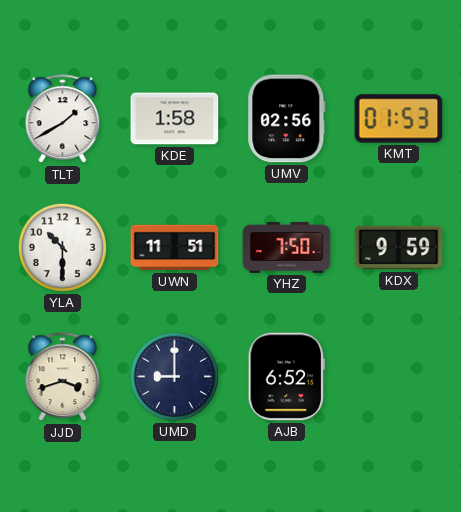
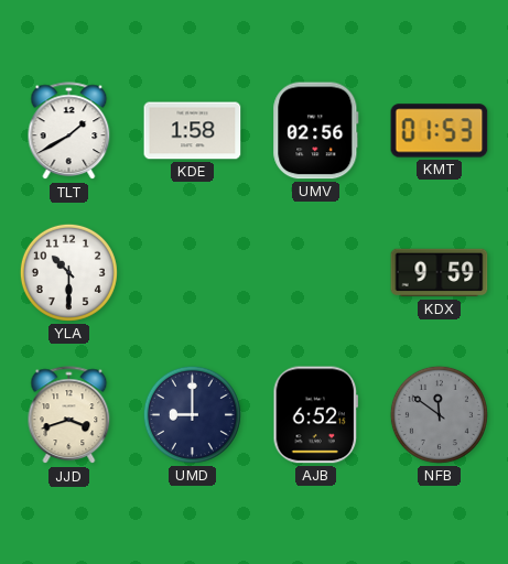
UWN: 11:51 -> none (175, 248)
YHZ: 7:50 -> none (287, 247)
NFB: none -> 11:51 (439, 414)
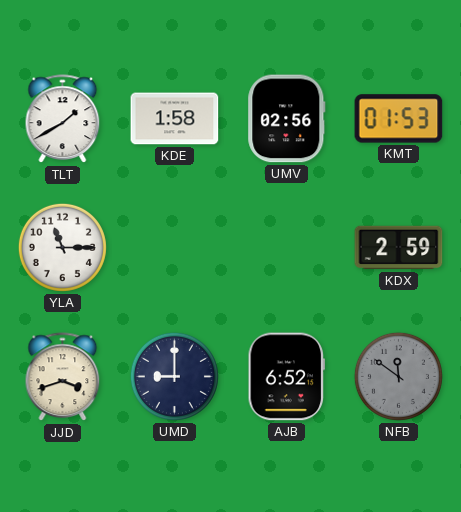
YLA: 10:30 -> 11:15 (62, 247)
KDX: 9:59 -> 2:59 (399, 248)
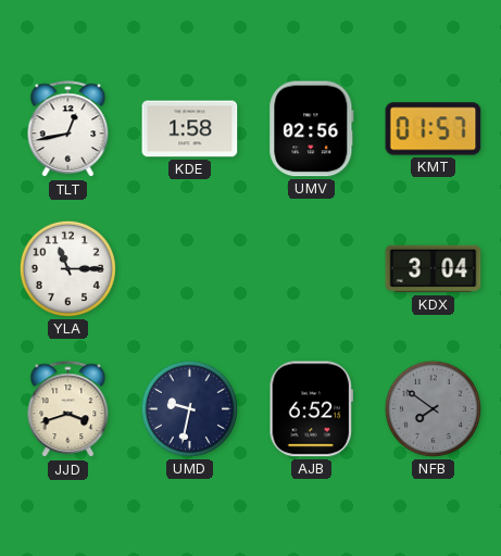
TLT: 1:40 -> 12:43 (68, 129)
KMT: 01:53 -> 01:57 (434, 129)
KDX: 2:59 -> 3:04 (434, 269)
UMD: 9:00 -> 9:32 (189, 408)
NFB: 11:51 -> 7:51 (433, 408)
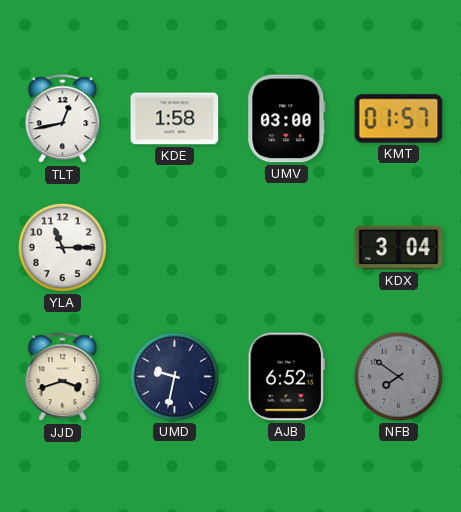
UMV: 02:56 -> 03:00 (287, 119)
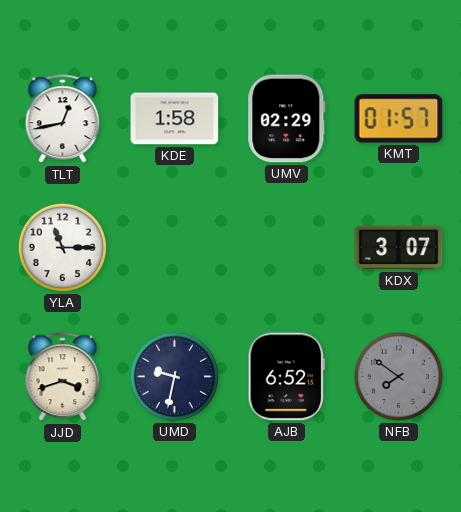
UMV: 03:00 -> 02:29 (287, 119)
KDX: 3:04 -> 3:07 (399, 248)
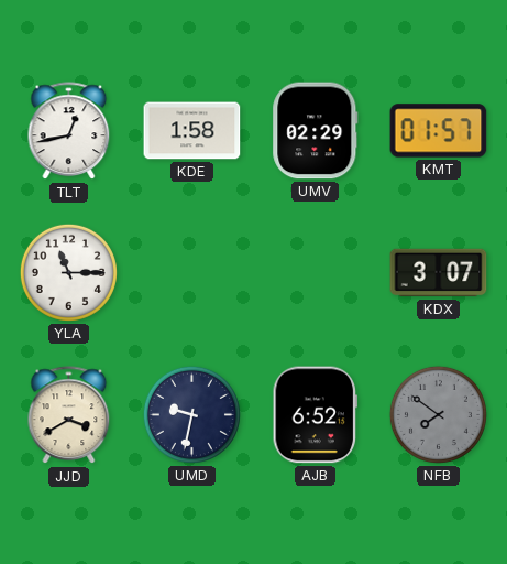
JJD: 3:42 -> 3:40 (69, 415)
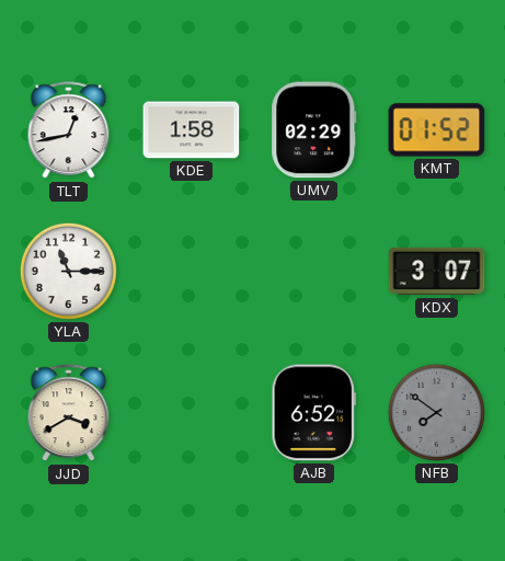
KMT: 01:57 -> 01:52 (437, 130)
UMD: 9:32 -> none (191, 414)
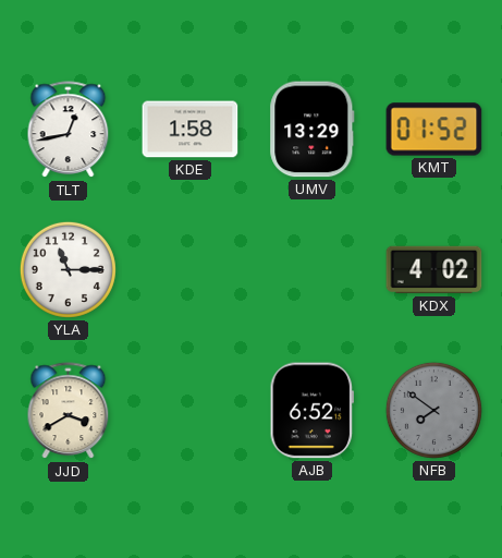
UMV: 02:29 -> 13:29 (313, 130)
KDX: 3:07 -> 4:02 (434, 270)
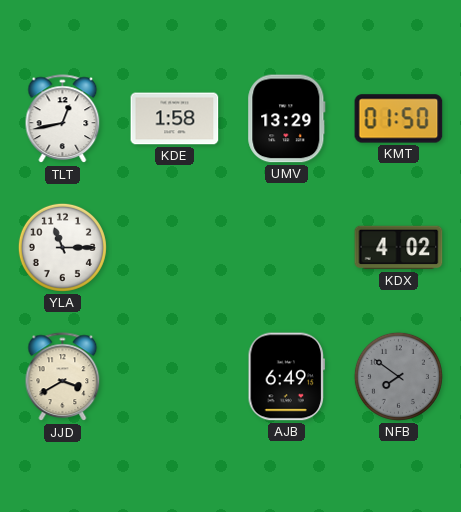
KMT: 01:52 -> 01:50 (399, 119)
AJB: 6:52 -> 6:49 (286, 377)
